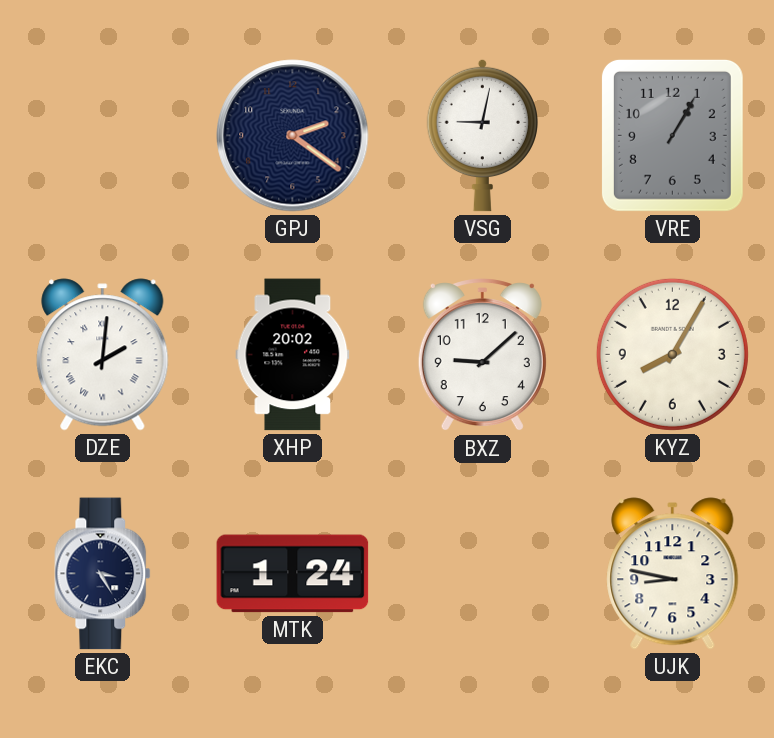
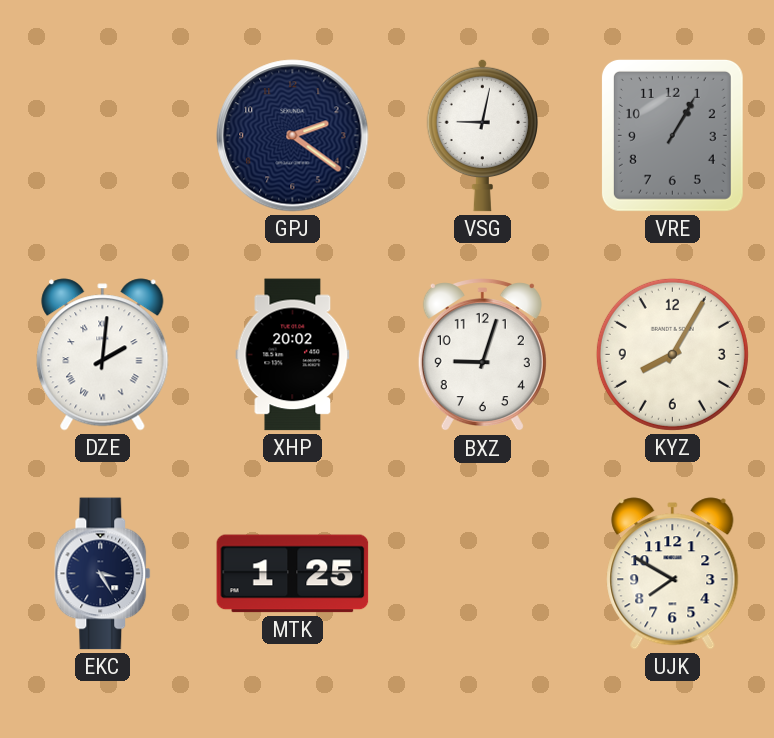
BXZ: 9:08 -> 9:03 (482, 355)
MTK: 1:24 -> 1:25 (293, 574)
UJK: 8:47 -> 7:50 (673, 574)
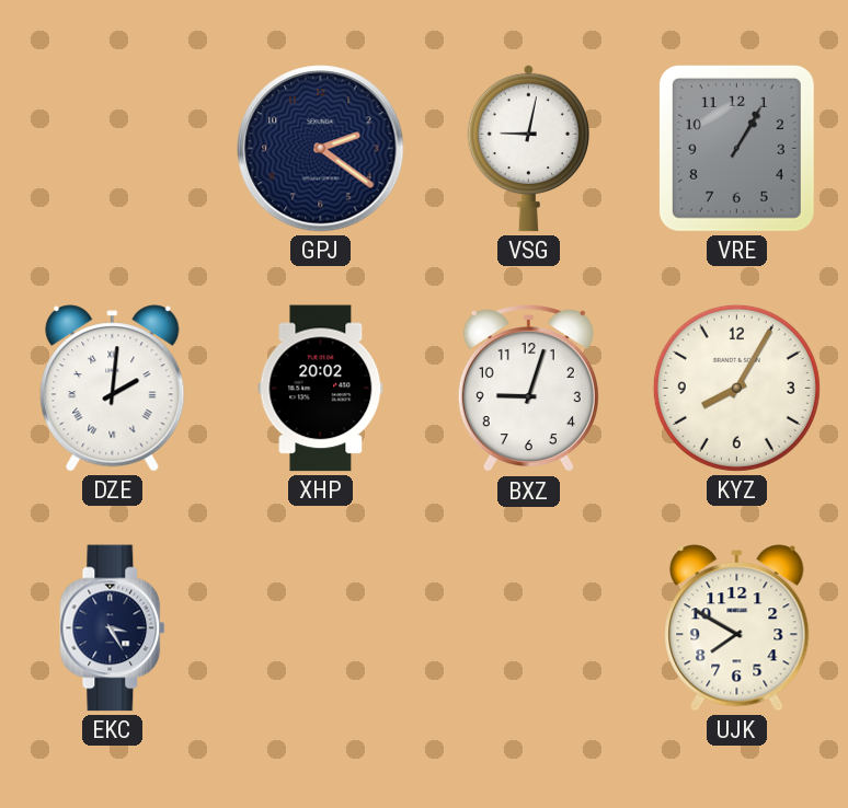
MTK: 1:25 -> none (293, 574)
